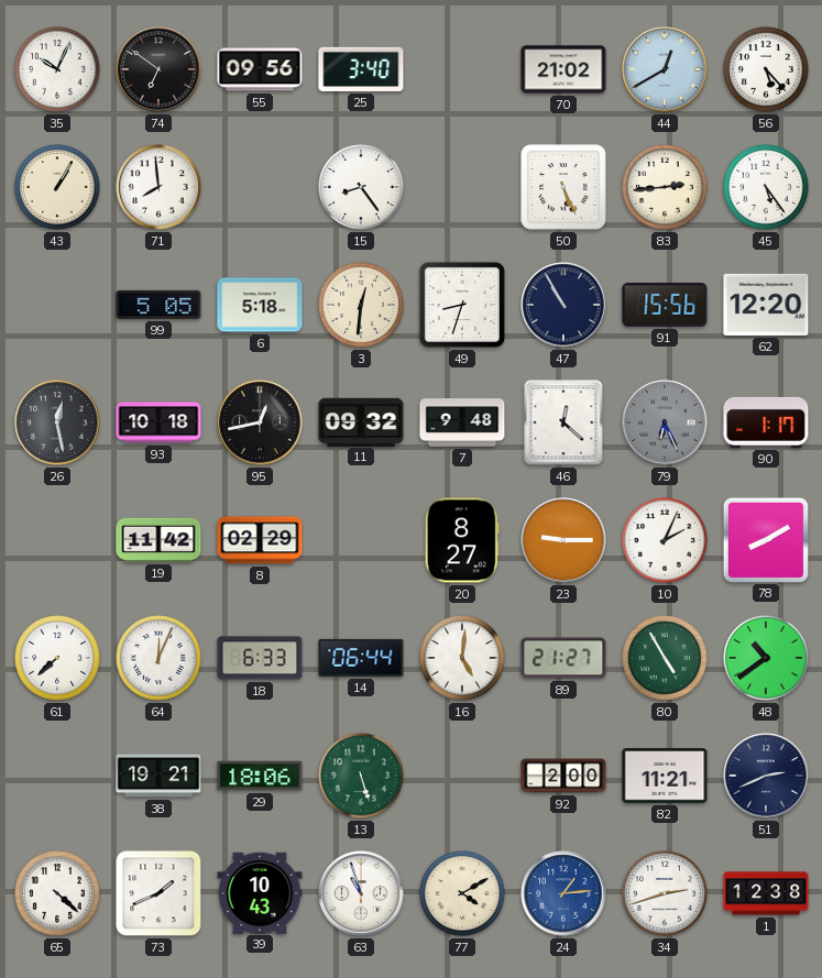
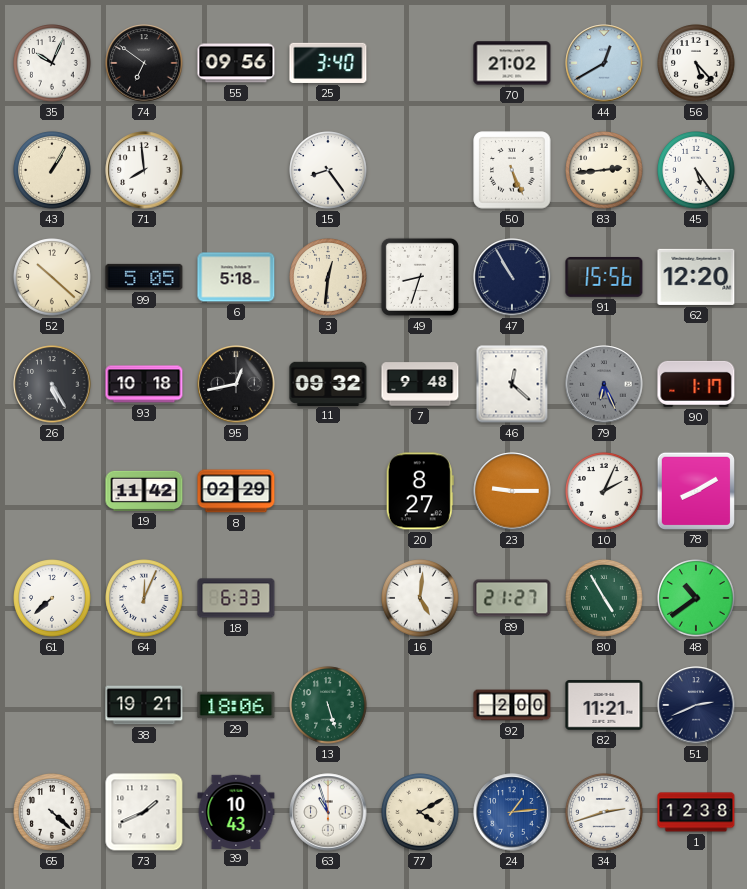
52: none -> 10:22 (52, 277)
26: 12:28 -> 5:25 (52, 384)
14: 06:44 -> none (361, 658)
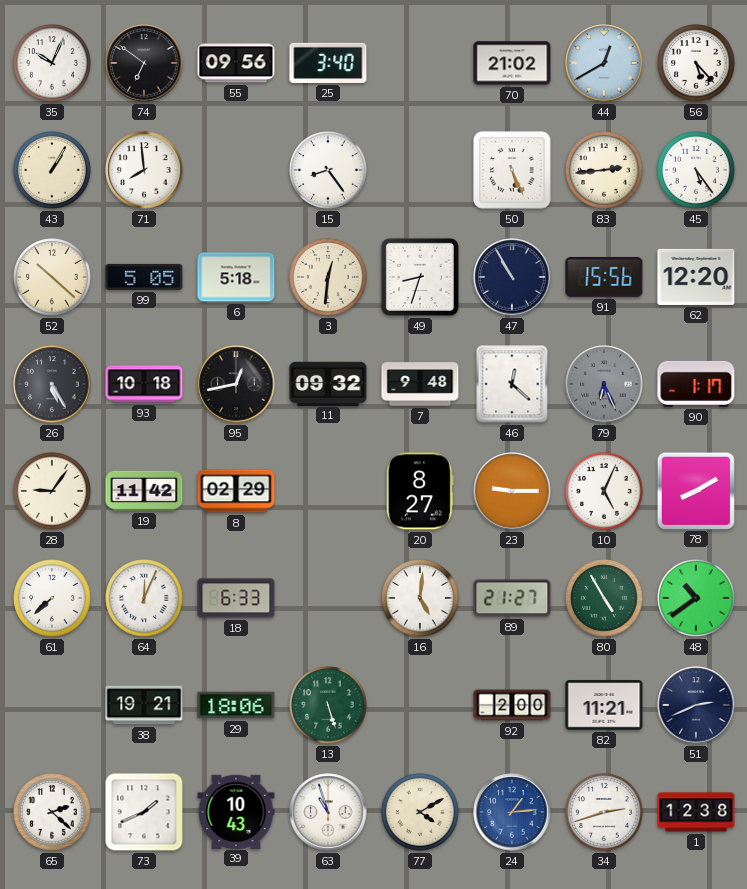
28: none -> 9:06 (52, 491)
10: 2:04 -> 5:04 (604, 491)
65: 4:22 -> 2:22 (52, 812)
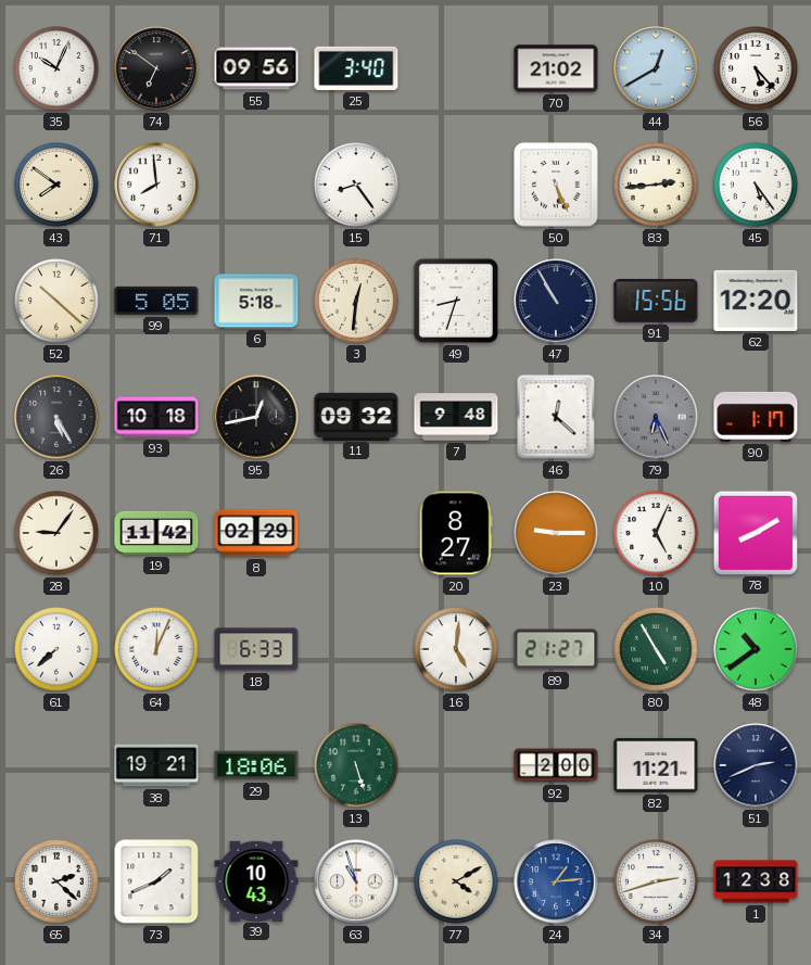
43: 1:05 -> 7:51 (56, 185)
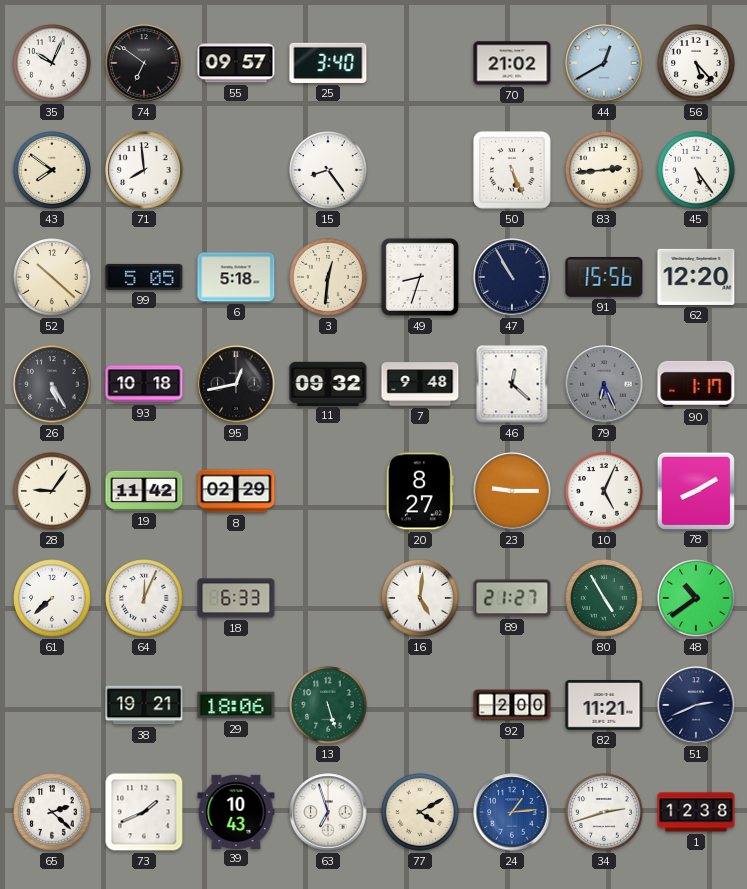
55: 09:56 -> 09:57 (236, 63)
63: 10:57 -> 6:57 (328, 812)
